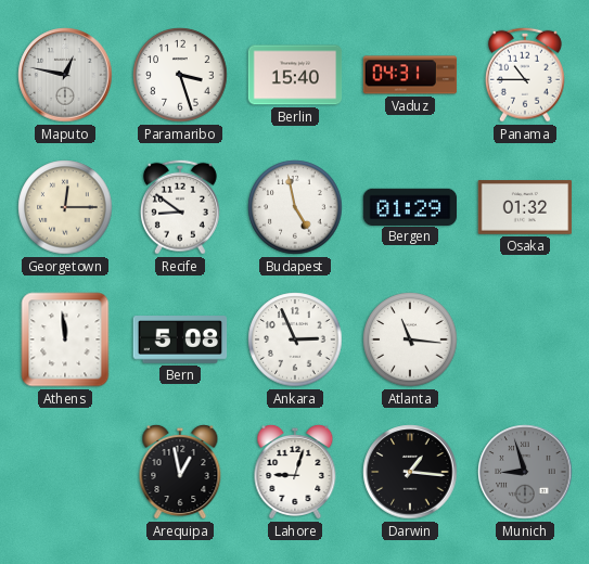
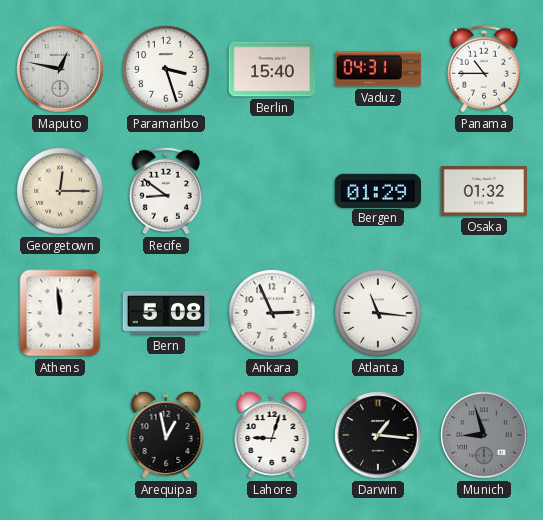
Budapest: 4:58 -> none (295, 207)
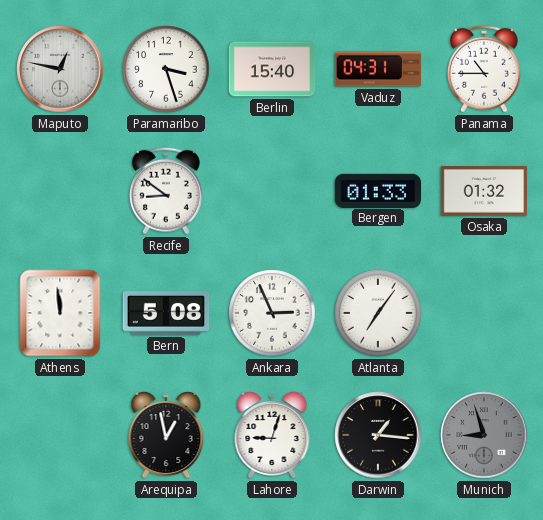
Georgetown: 12:15 -> none (60, 191)
Bergen: 01:29 -> 01:33 (378, 190)
Atlanta: 11:16 -> 7:06 (378, 313)
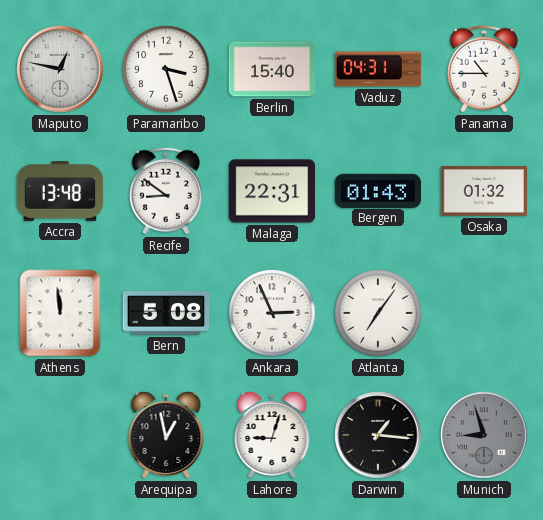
Accra: none -> 13:48 (60, 191)
Malaga: none -> 22:31 (272, 191)
Bergen: 01:33 -> 01:43 (378, 190)
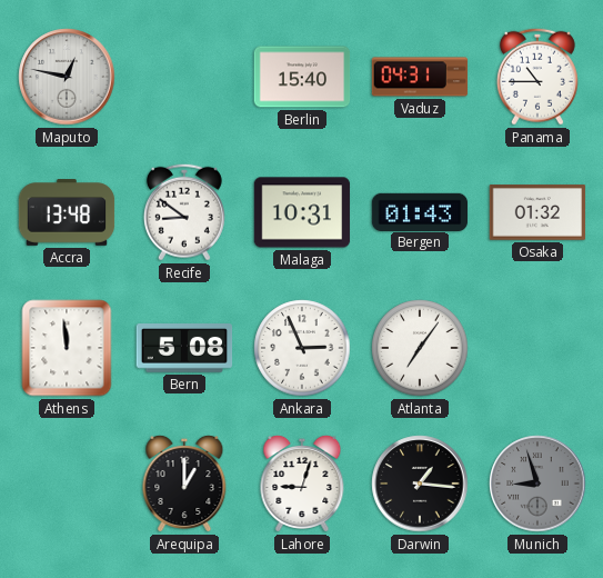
Paramaribo: 3:27 -> none (166, 69)
Malaga: 22:31 -> 10:31 (302, 212)
Arequipa: 12:58 -> 1:00 (184, 484)
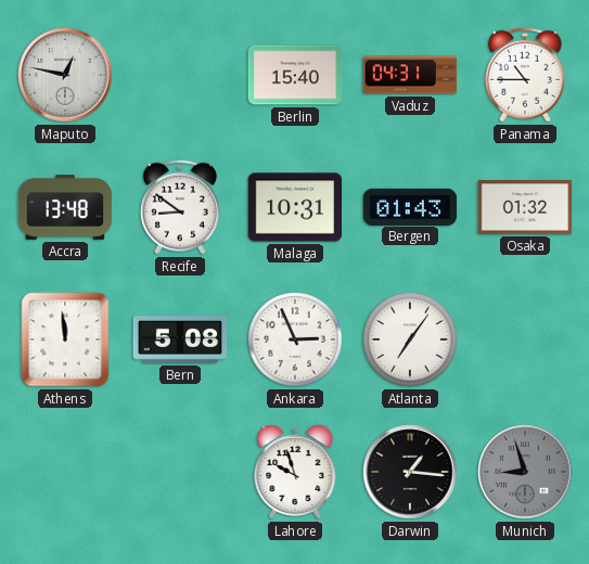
Arequipa: 1:00 -> none (184, 484)
Lahore: 9:03 -> 9:57 (295, 472)
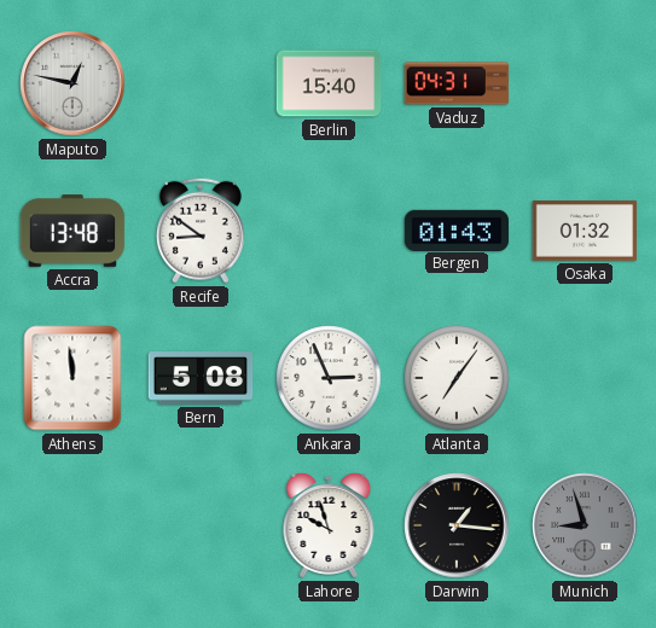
Panama: 10:45 -> none (525, 75)
Malaga: 10:31 -> none (295, 207)
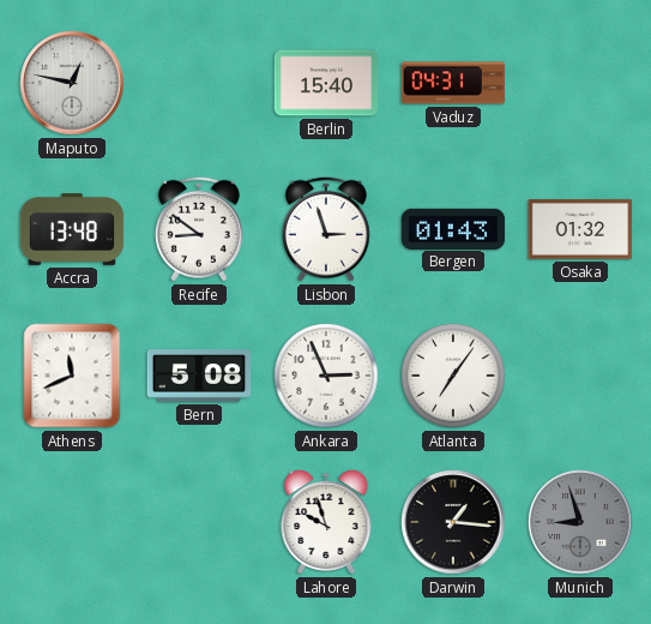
Lisbon: none -> 2:57 (326, 229)
Athens: 11:59 -> 11:41 (72, 376)
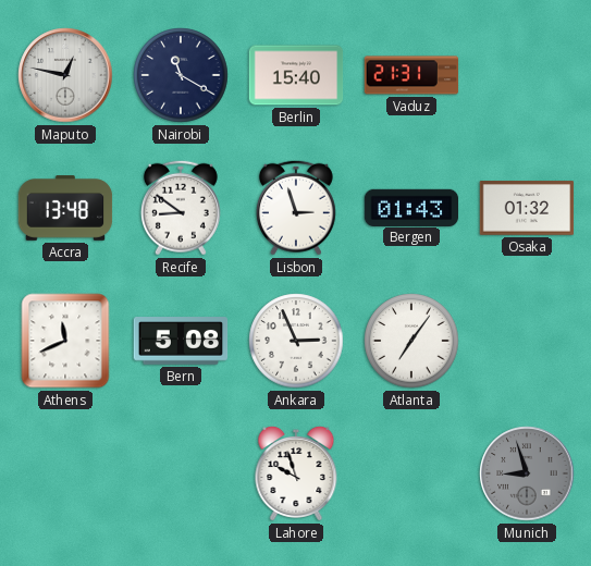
Nairobi: none -> 11:20 (181, 75)
Vaduz: 04:31 -> 21:31 (411, 75)
Darwin: 1:16 -> none (453, 522)
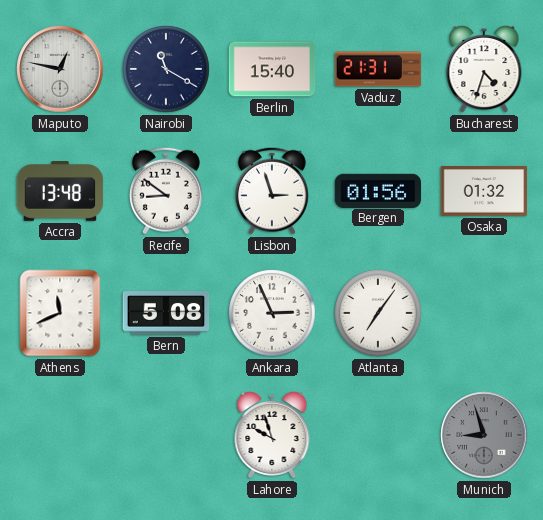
Bucharest: none -> 4:33 (484, 69)
Bergen: 01:43 -> 01:56 (378, 190)
